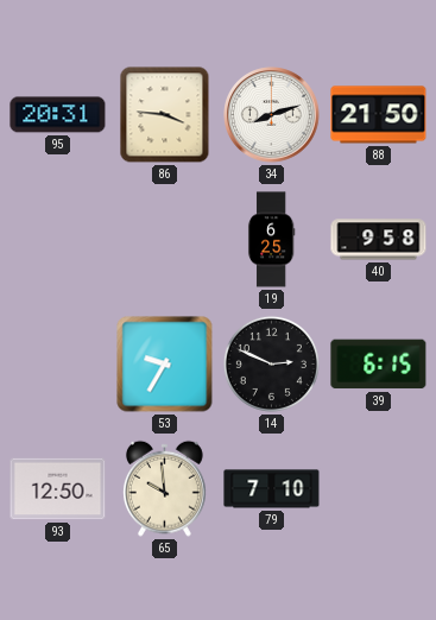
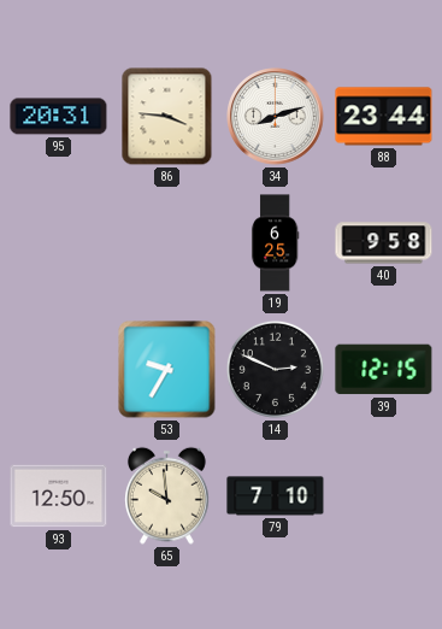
88: 21:50 -> 23:44 (384, 117)
39: 6:15 -> 12:15 (384, 370)
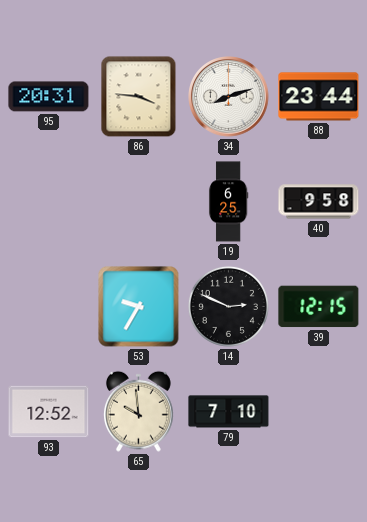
93: 12:50 -> 12:52 (49, 412)
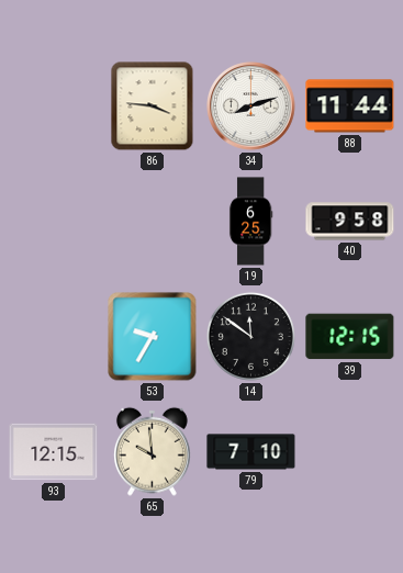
95: 20:31 -> none (49, 97)
88: 23:44 -> 11:44 (350, 106)
14: 2:49 -> 11:51 (250, 336)
93: 12:52 -> 12:15 (54, 452)
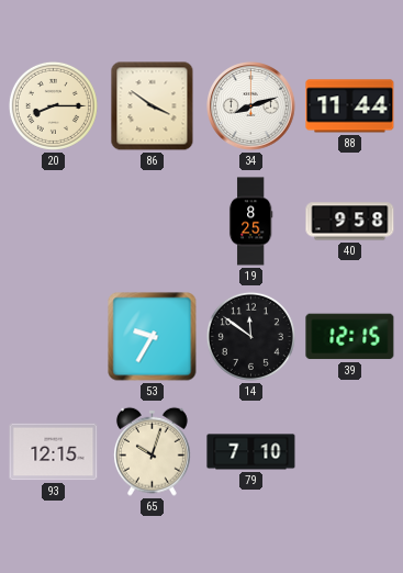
20: none -> 8:15 (53, 105)
86: 3:46 -> 3:51 (153, 106)
19: 6:25 -> 8:25 (250, 222)
65: 9:59 -> 10:03 (152, 451)
